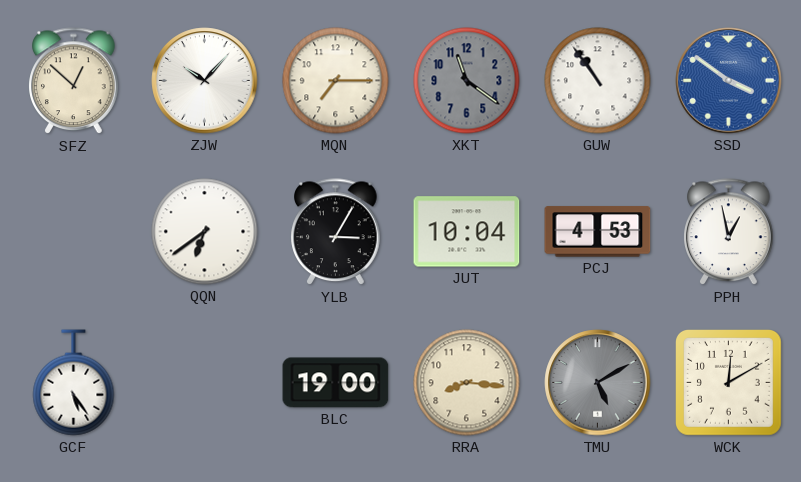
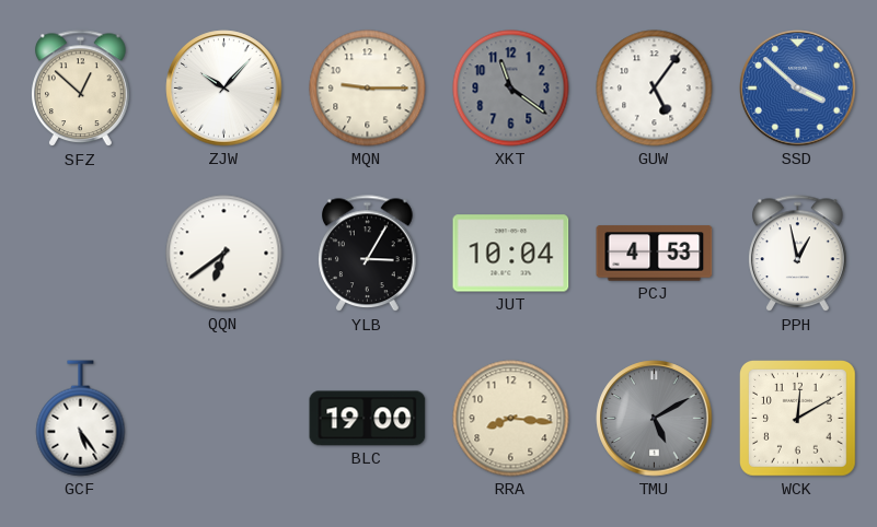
MQN: 7:15 -> 9:15 (368, 89)
GUW: 10:54 -> 5:06 (655, 89)
SSD: 3:51 -> 3:52 (798, 89)
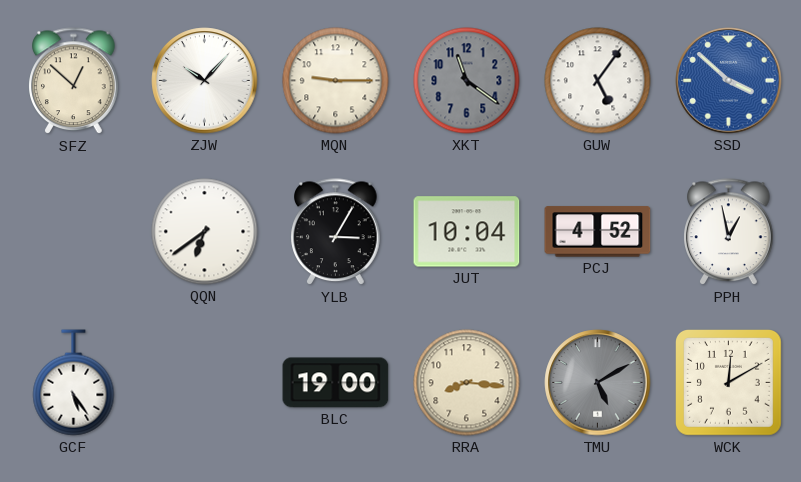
PCJ: 4:53 -> 4:52 (598, 232)
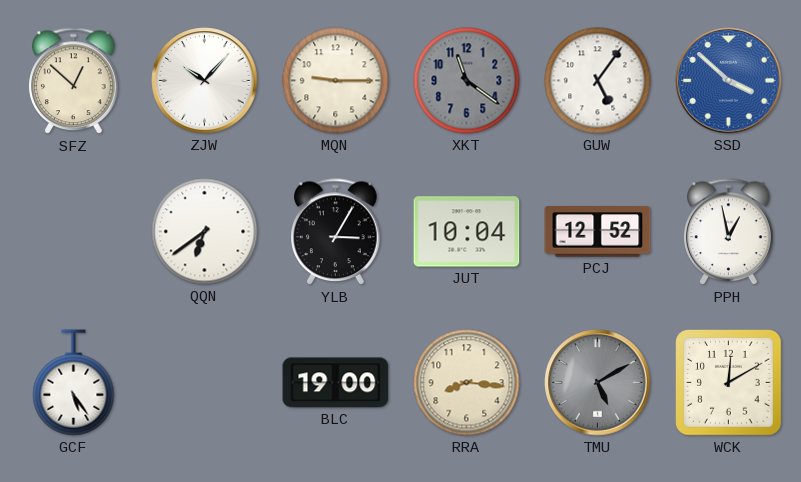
PCJ: 4:52 -> 12:52 (598, 232)
